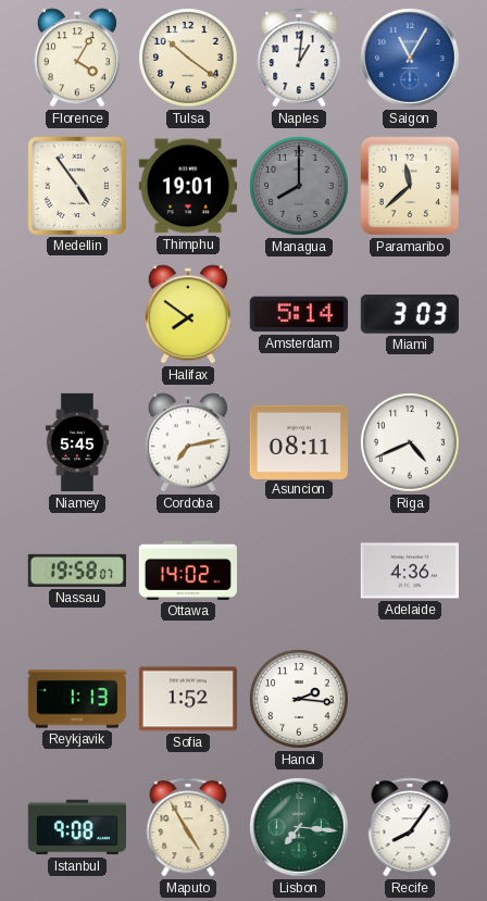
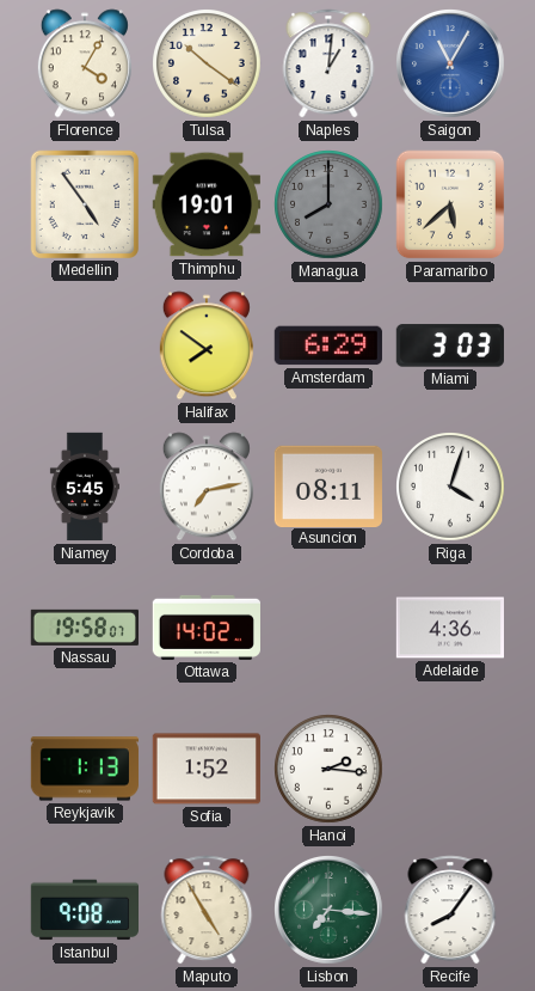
Paramaribo: 11:38 -> 5:38 (450, 204)
Amsterdam: 5:14 -> 6:29 (328, 345)
Riga: 4:41 -> 4:03 (451, 488)
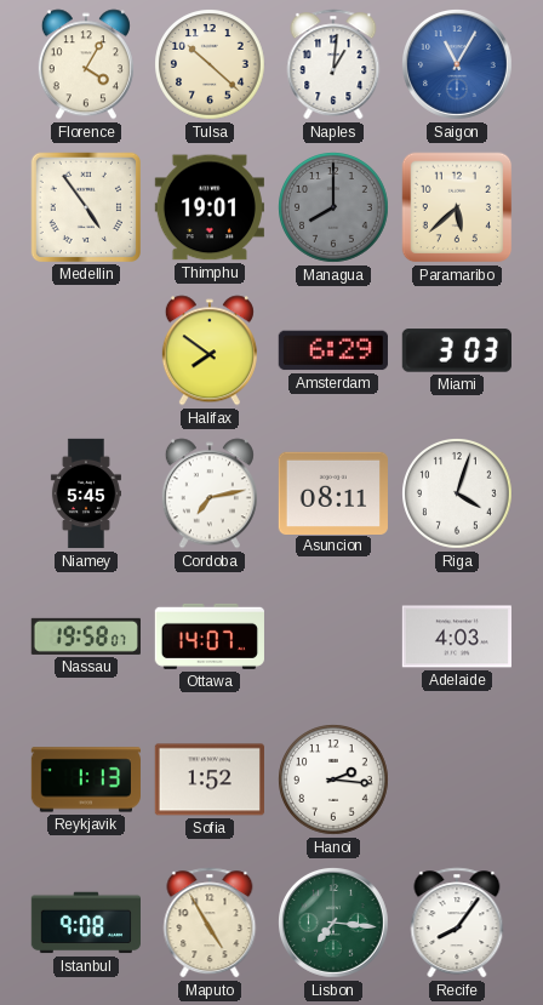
Tulsa: 10:21 -> 10:22 (211, 65)
Ottawa: 14:02 -> 14:07 (210, 636)
Adelaide: 4:36 -> 4:03 (456, 636)
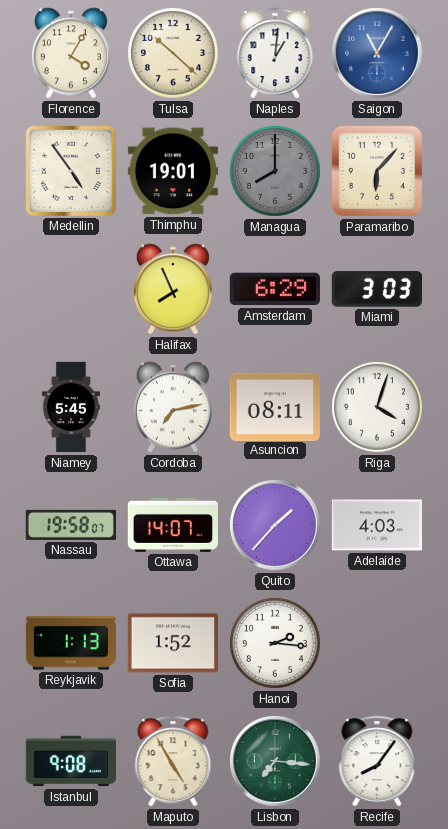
Paramaribo: 5:38 -> 6:07 (377, 171)
Halifax: 7:51 -> 7:56 (173, 289)
Quito: none -> 1:37 (276, 526)
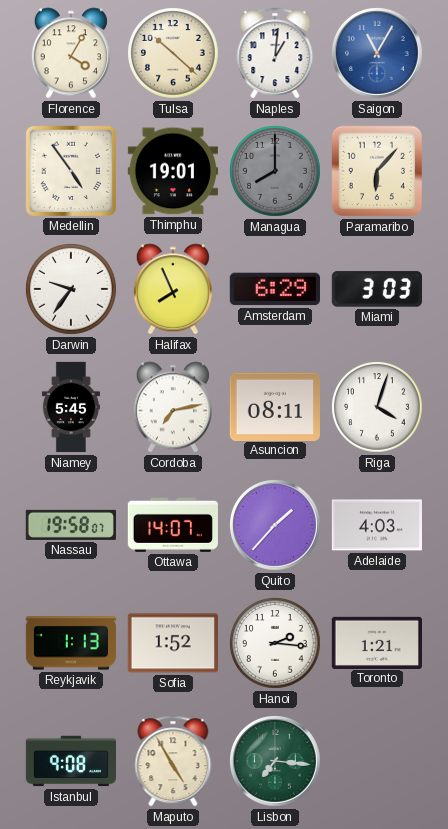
Darwin: none -> 9:36 (72, 290)
Toronto: none -> 1:21 (376, 642)
Recife: 8:06 -> none (377, 761)
